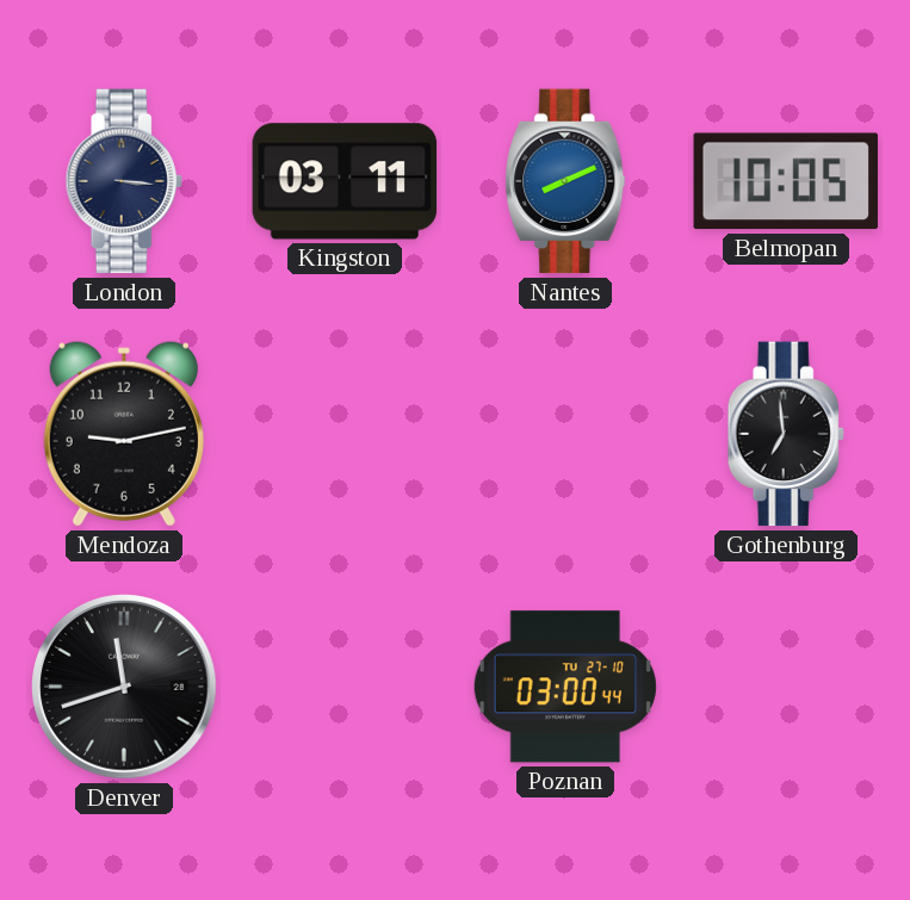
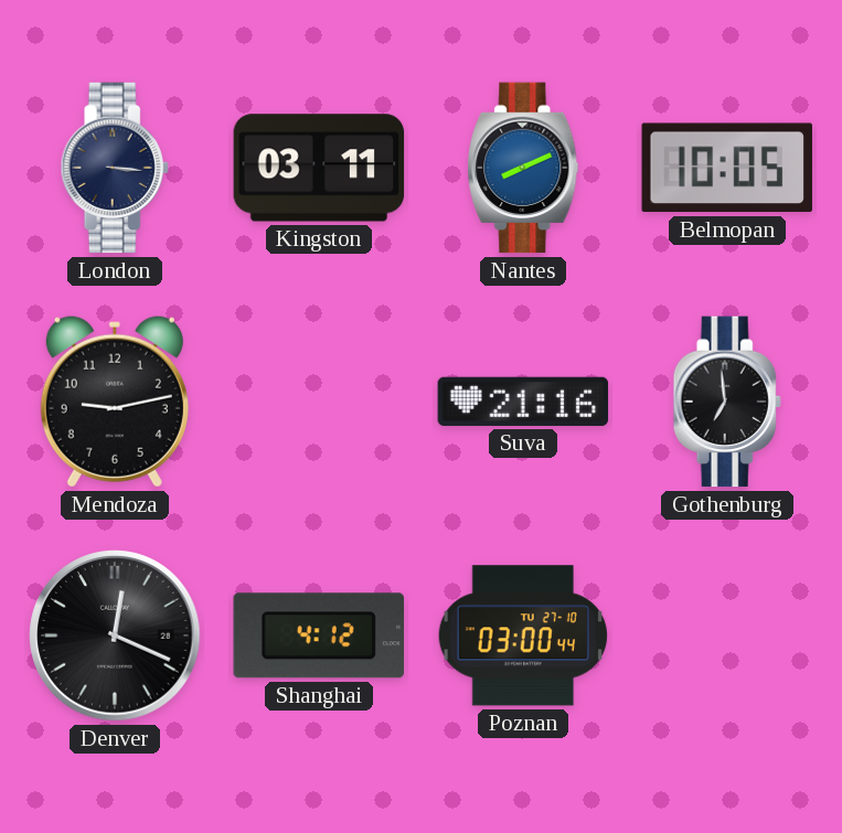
Suva: none -> 21:16 (523, 402)
Denver: 11:42 -> 12:19 (115, 636)
Shanghai: none -> 4:12 (319, 636)
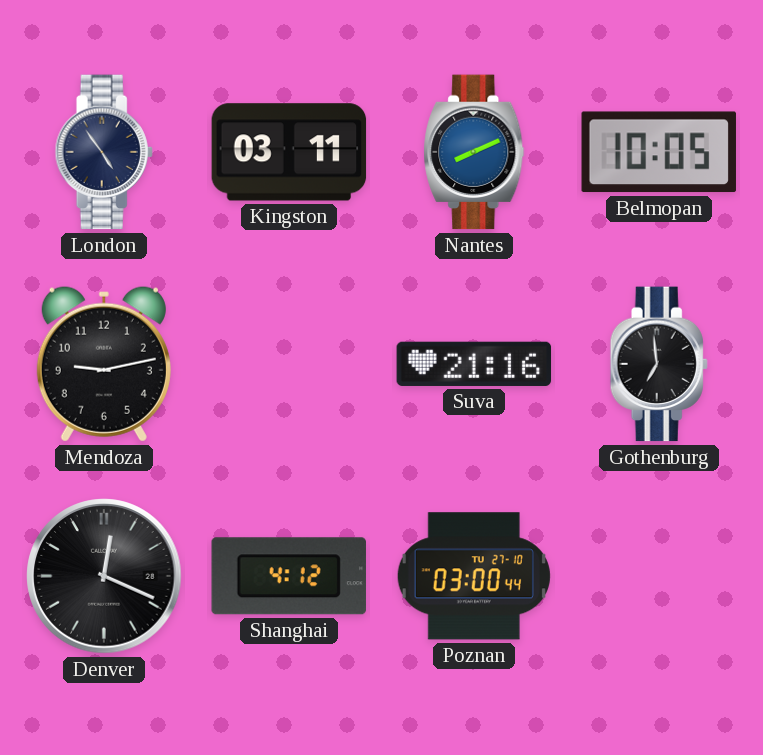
London: 3:16 -> 4:54 (104, 152)
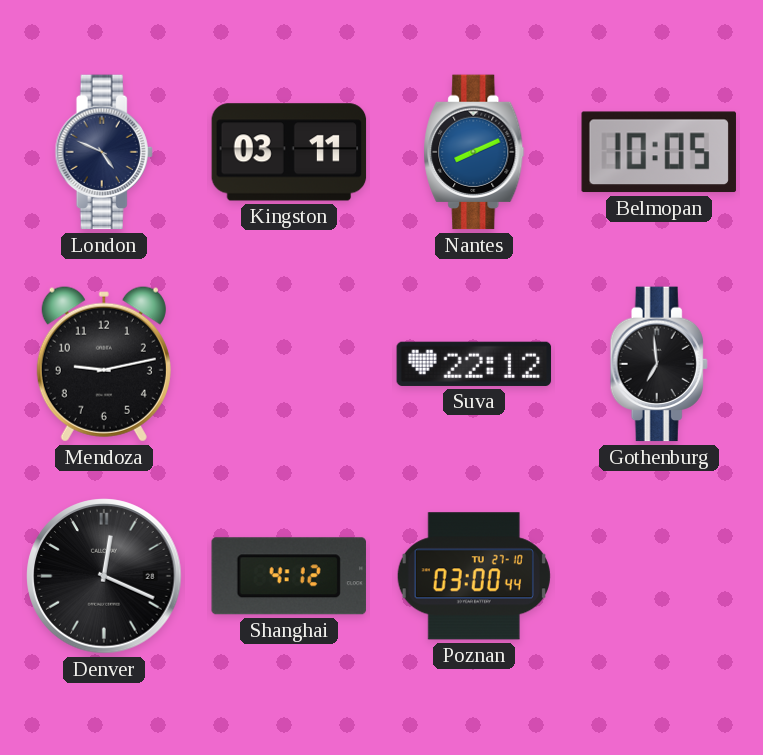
London: 4:54 -> 4:49 (104, 152)
Suva: 21:16 -> 22:12 (474, 364)
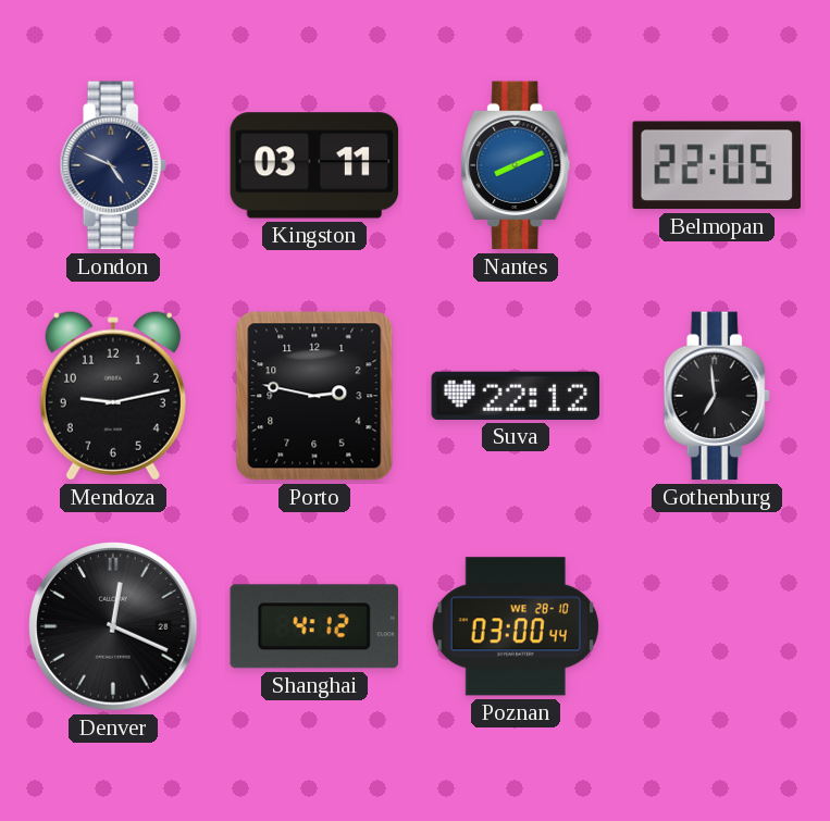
Belmopan: 10:05 -> 22:05 (717, 165)
Porto: none -> 2:47 (314, 396)
Poznan date: TU 27-10 -> WE 28-10 (516, 626)
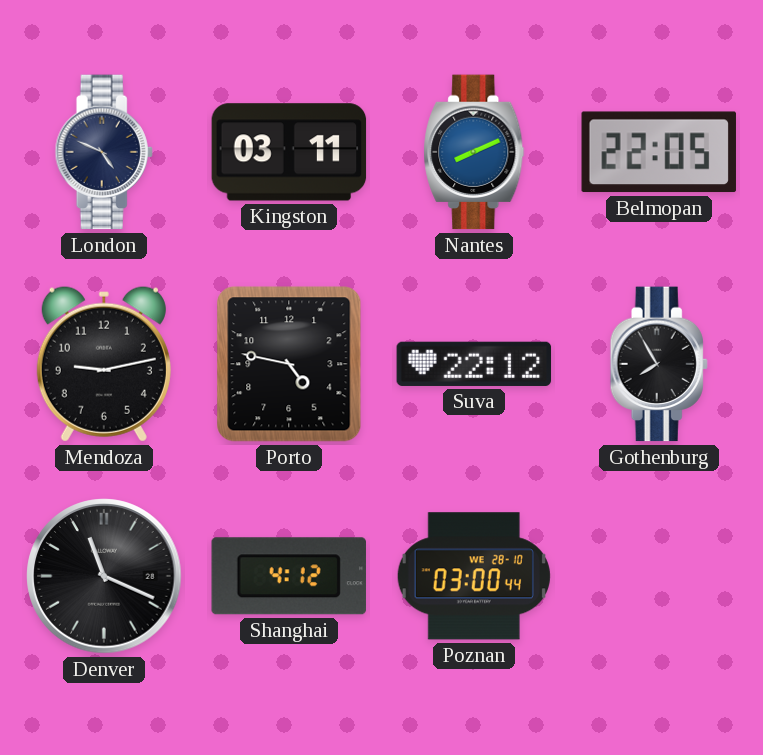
Porto: 2:47 -> 4:47 (289, 364)
Gothenburg: 6:59 -> 7:55 (659, 364)
Denver: 12:19 -> 11:19 (104, 576)
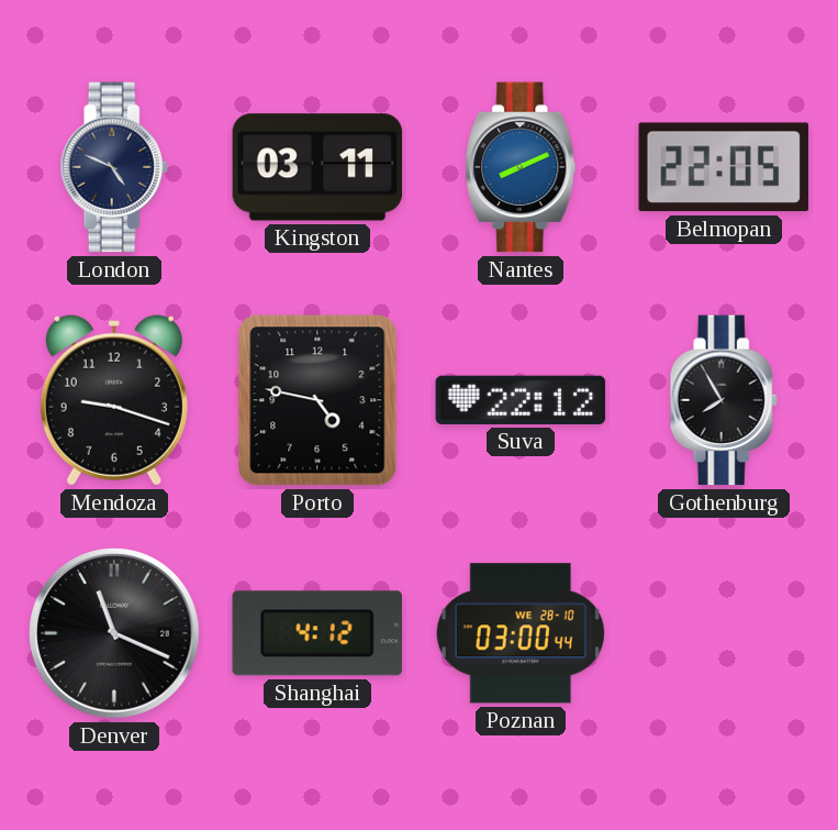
Mendoza: 9:13 -> 9:18 (114, 400)
